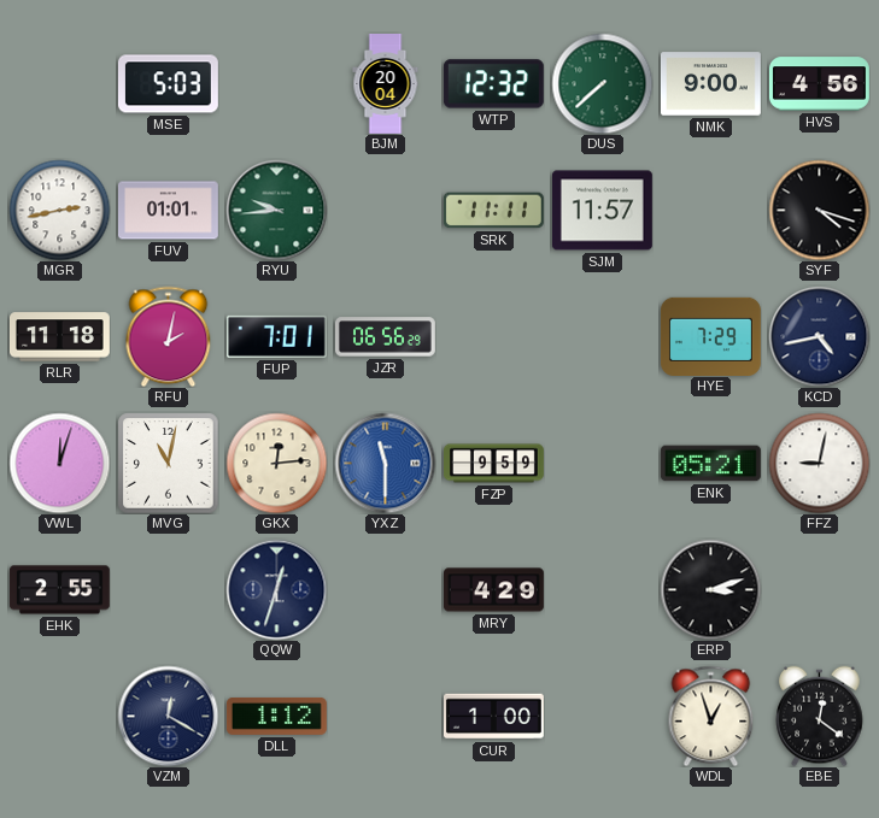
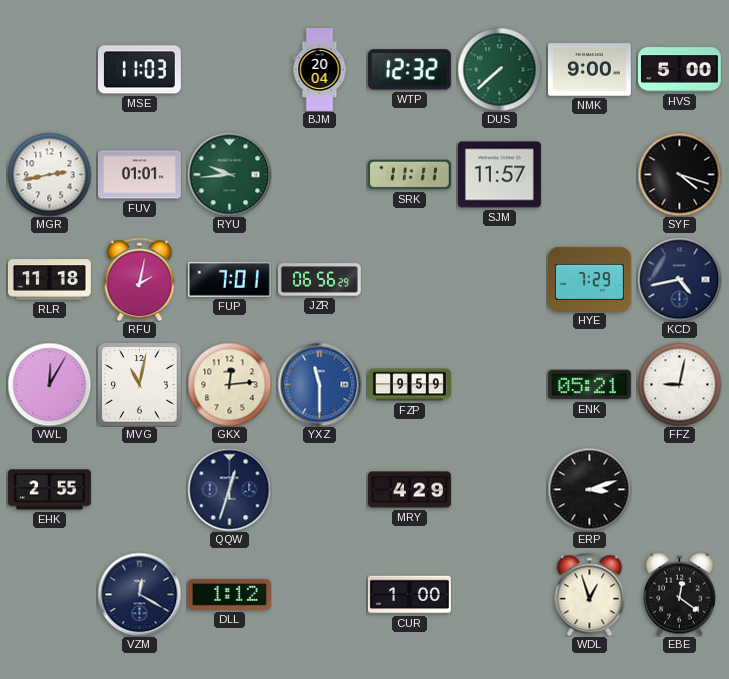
MSE: 5:03 -> 11:03 (139, 70)
HVS: 4:56 -> 5:00 (679, 70)
VWL: 12:03 -> 12:05 (49, 384)
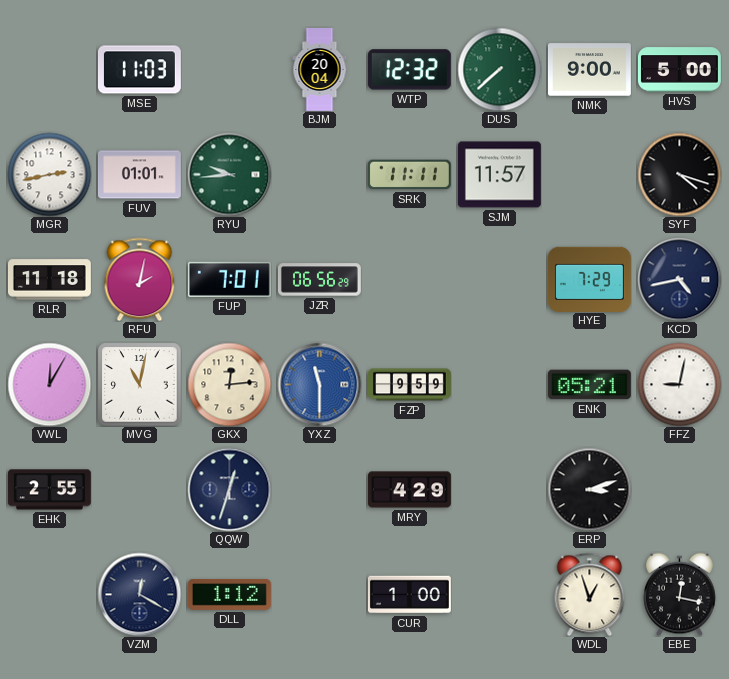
EBE: 12:21 -> 12:17 (680, 594)
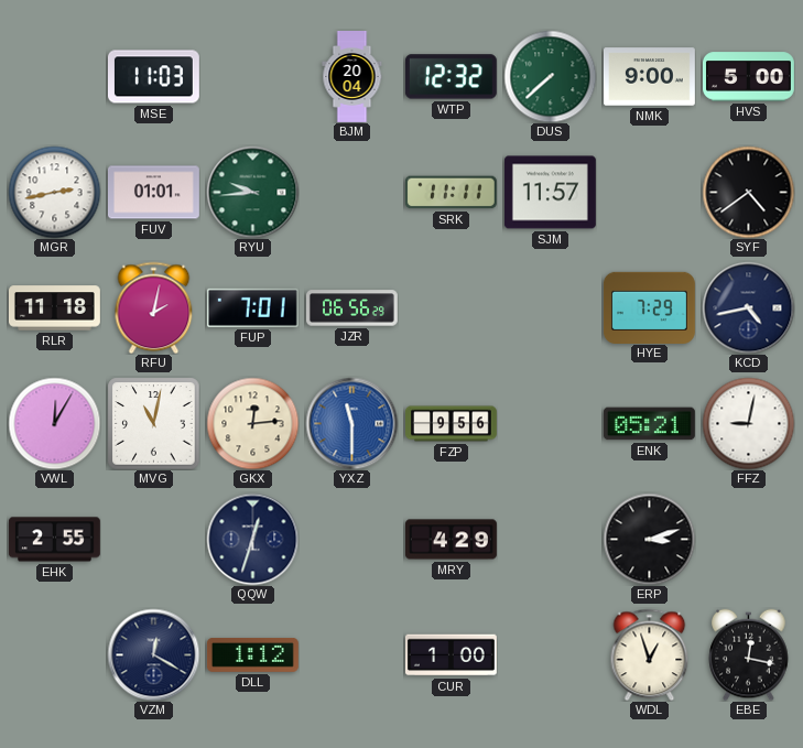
SYF: 4:18 -> 4:39 (748, 192)
FZP: 9:59 -> 9:56 (452, 424)
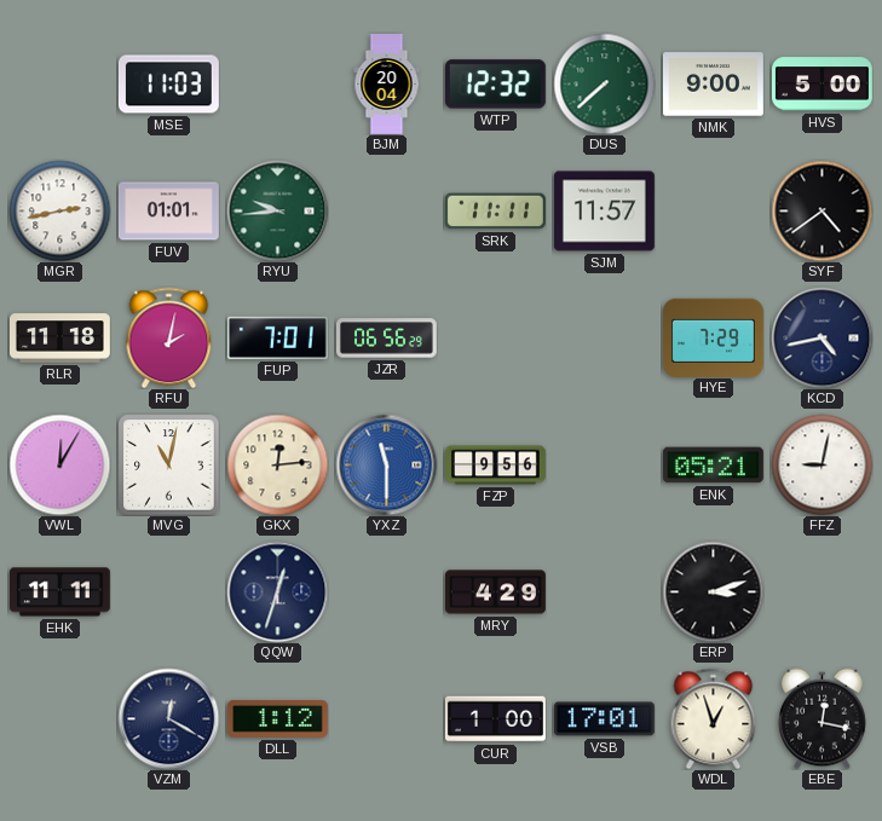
EHK: 2:55 -> 11:11 (59, 592)
VSB: none -> 17:01 (604, 719)
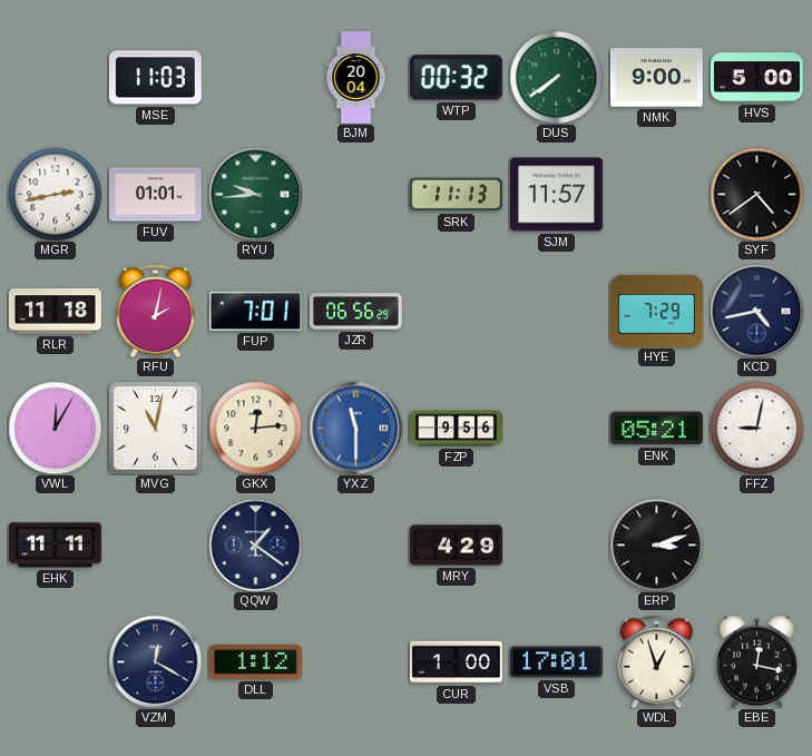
WTP: 12:32 -> 00:32 (456, 78)
DUS: 7:38 -> 7:39 (556, 77)
SRK: 11:11 -> 11:13 (456, 195)
QQW: 12:33 -> 1:21 (255, 544)
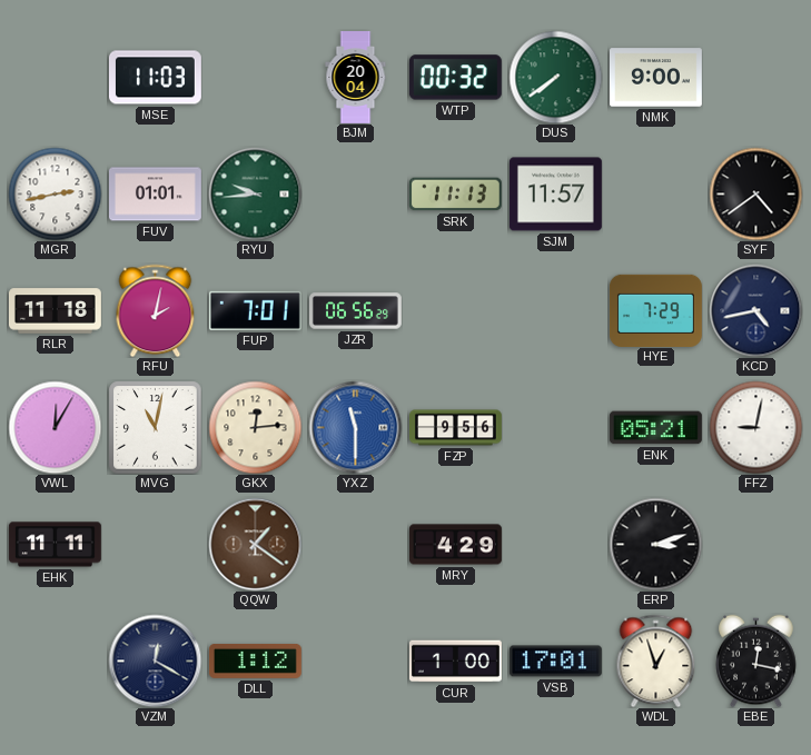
HVS: 5:00 -> none (756, 78)
QQW dial: navy -> brown (255, 544)
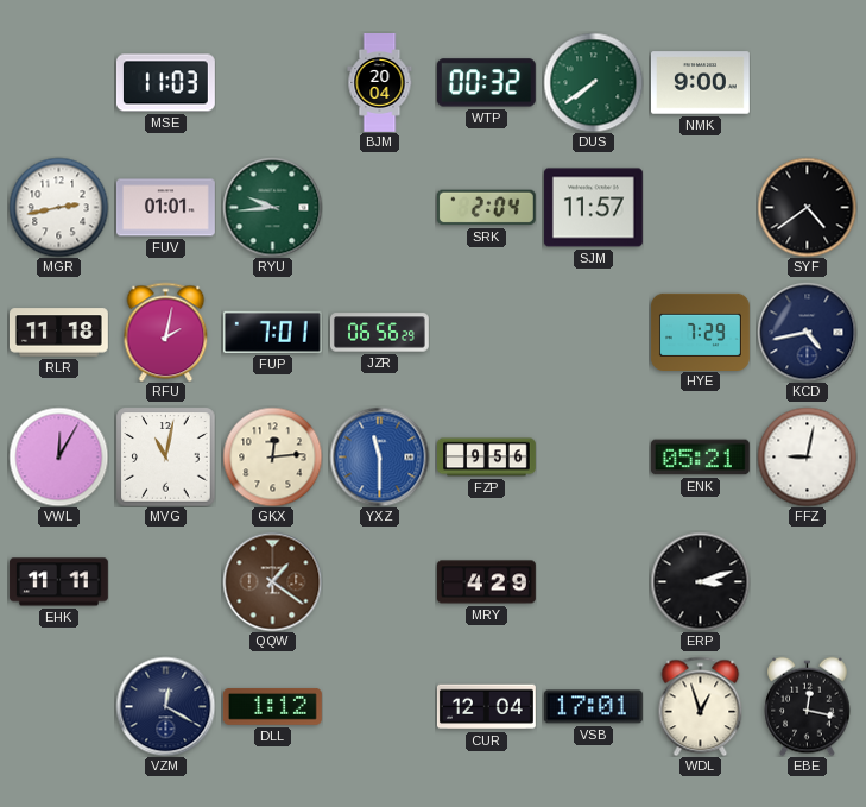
SRK: 11:13 -> 2:04 (486, 208)
CUR: 1:00 -> 12:04 (486, 707)
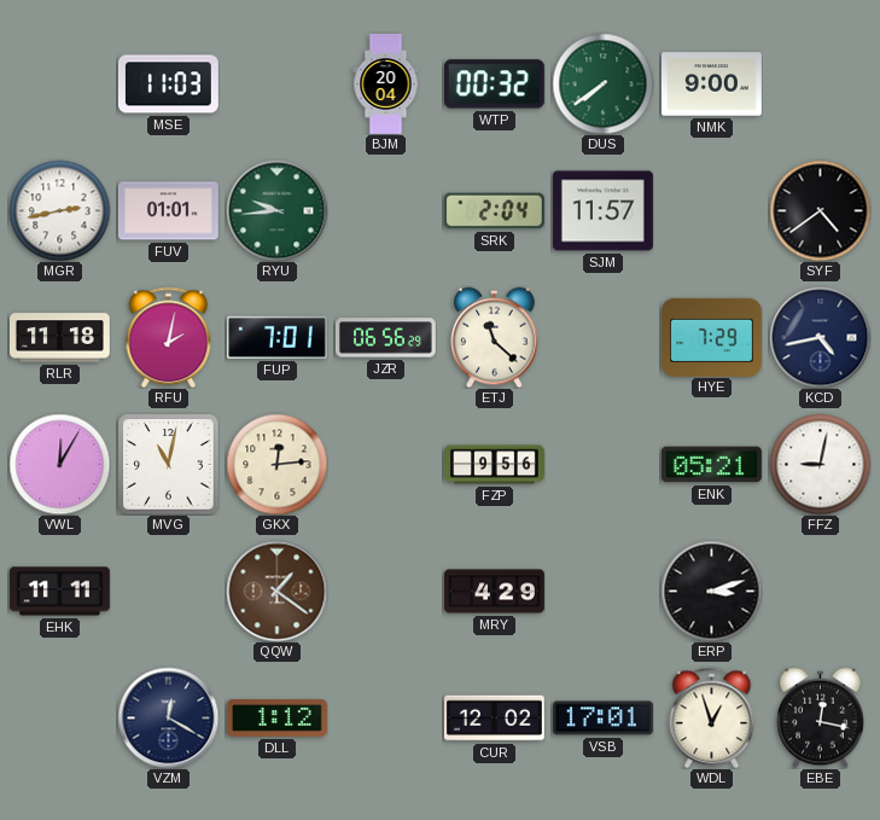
ETJ: none -> 11:22 (495, 337)
YXZ: 11:30 -> none (379, 456)
CUR: 12:04 -> 12:02 (494, 719)
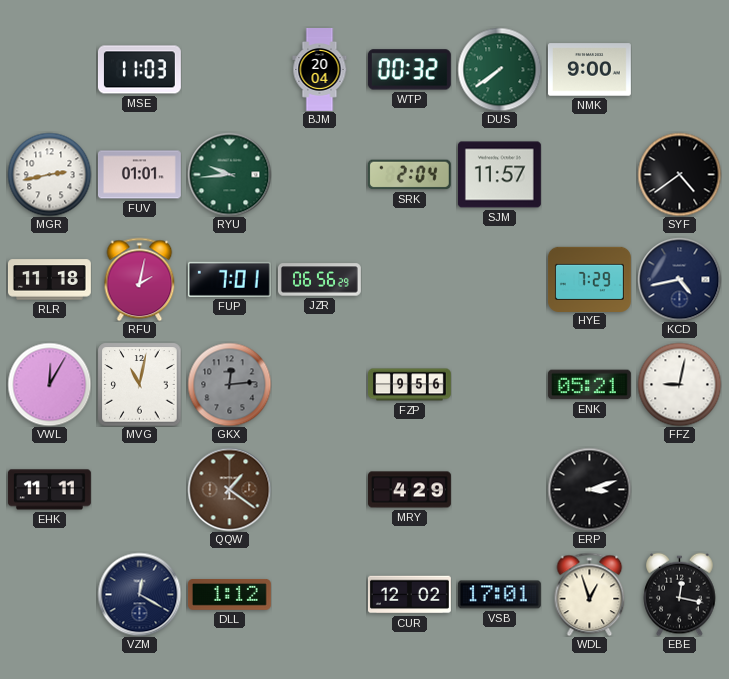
ETJ: 11:22 -> none (495, 337)
GKX dial: cream -> grey (229, 384)
